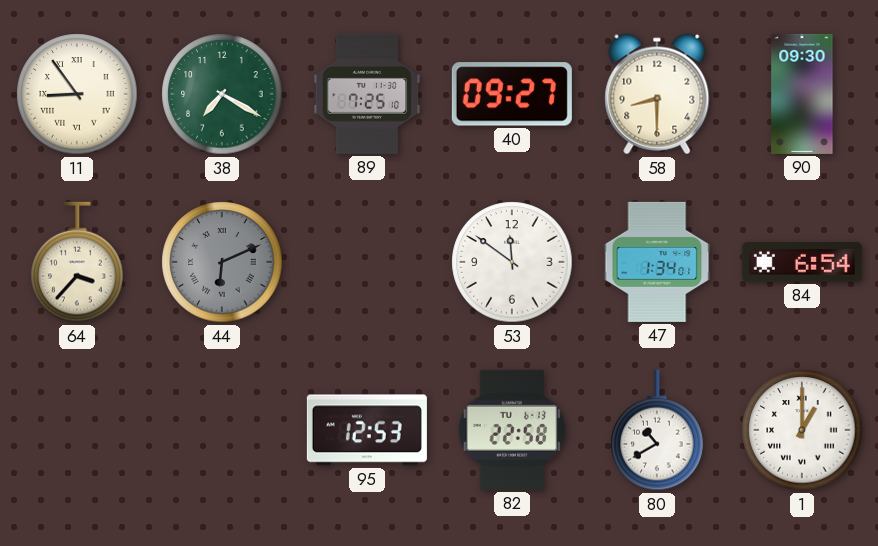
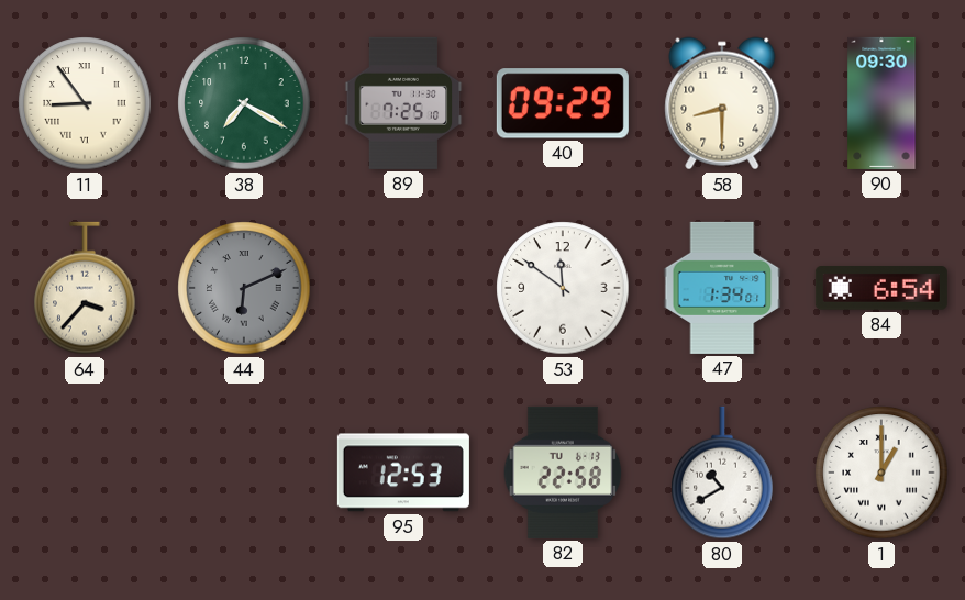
40: 09:27 -> 09:29 (563, 103)
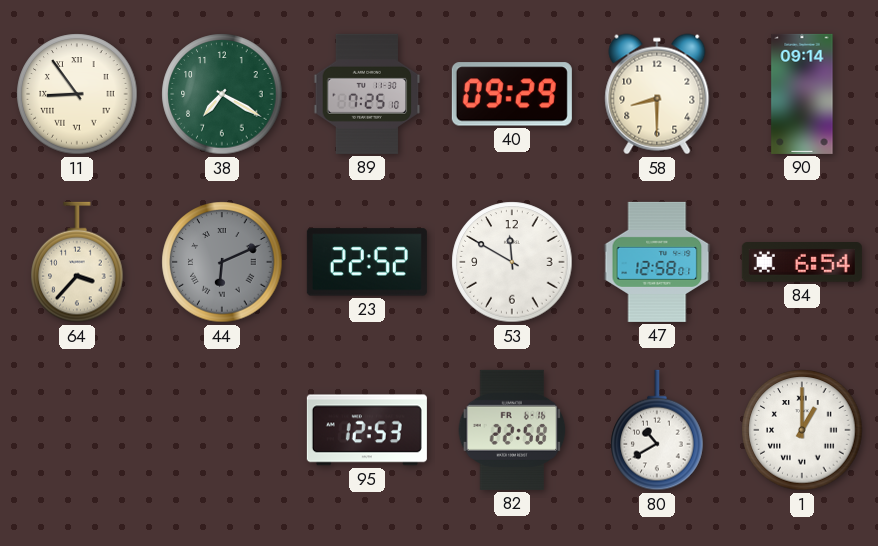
90: 09:30 -> 09:14 (802, 94)
23: none -> 22:52 (367, 262)
53: 11:51 -> 11:50 (512, 262)
47: 1:34 -> 12:58 (657, 262)
82 date: TU 6-13 -> FR 6-16 (512, 430)
